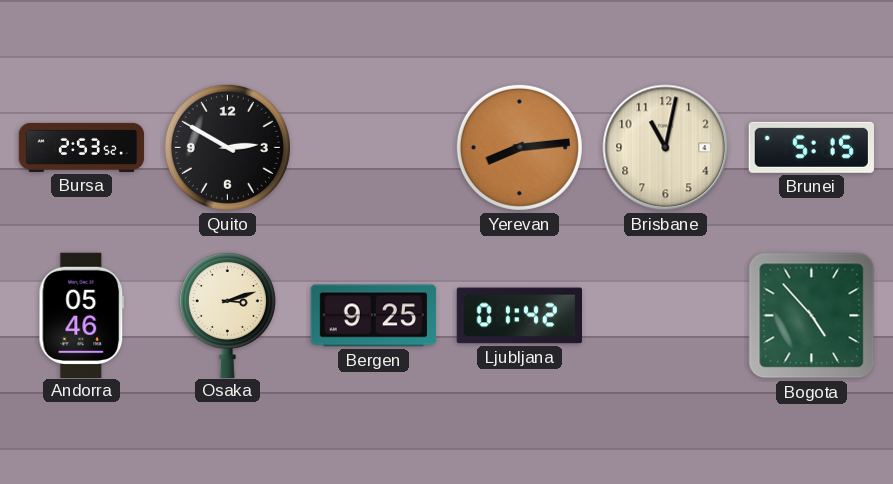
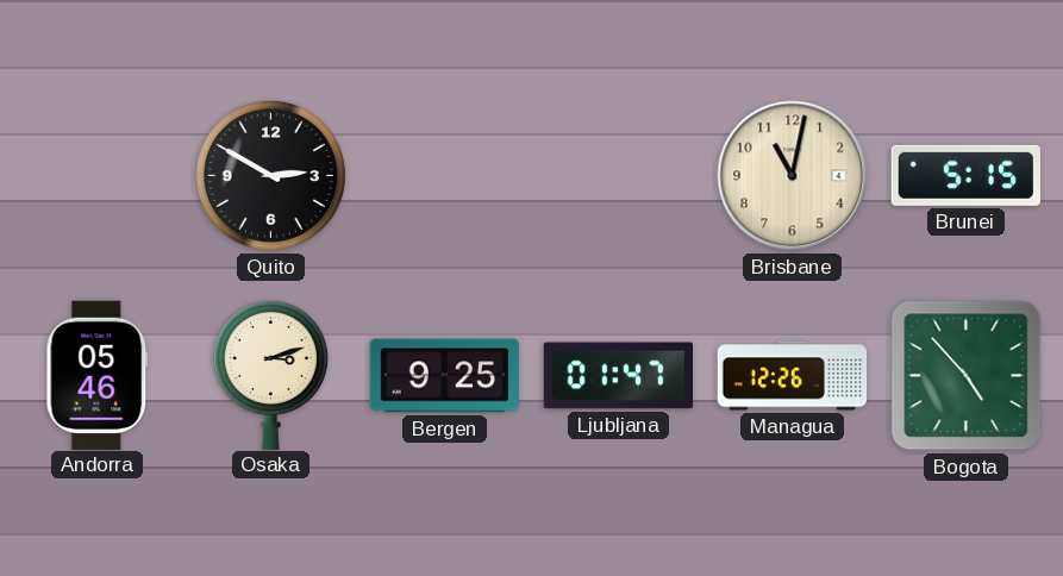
Bursa: 2:53 -> none (82, 147)
Yerevan: 8:14 -> none (519, 147)
Ljubljana: 01:42 -> 01:47 (618, 376)
Managua: none -> 12:26 (793, 376)
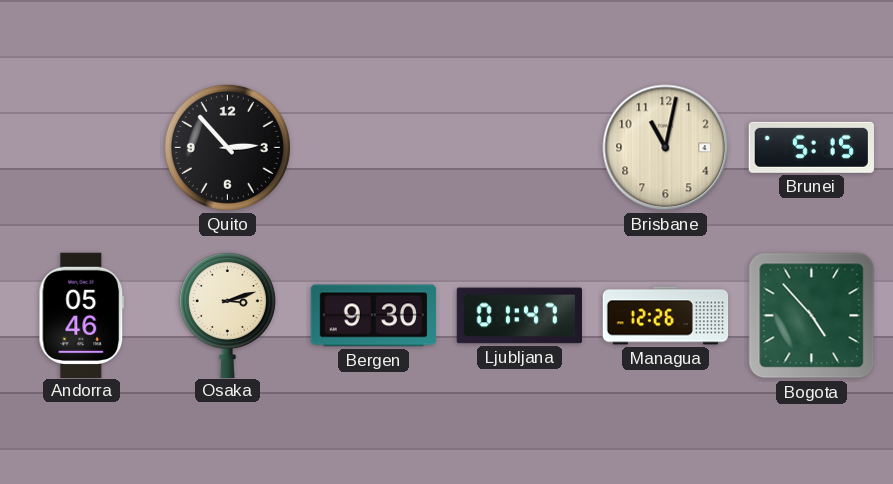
Quito: 2:50 -> 2:53 (227, 147)
Bergen: 9:25 -> 9:30 (373, 316)
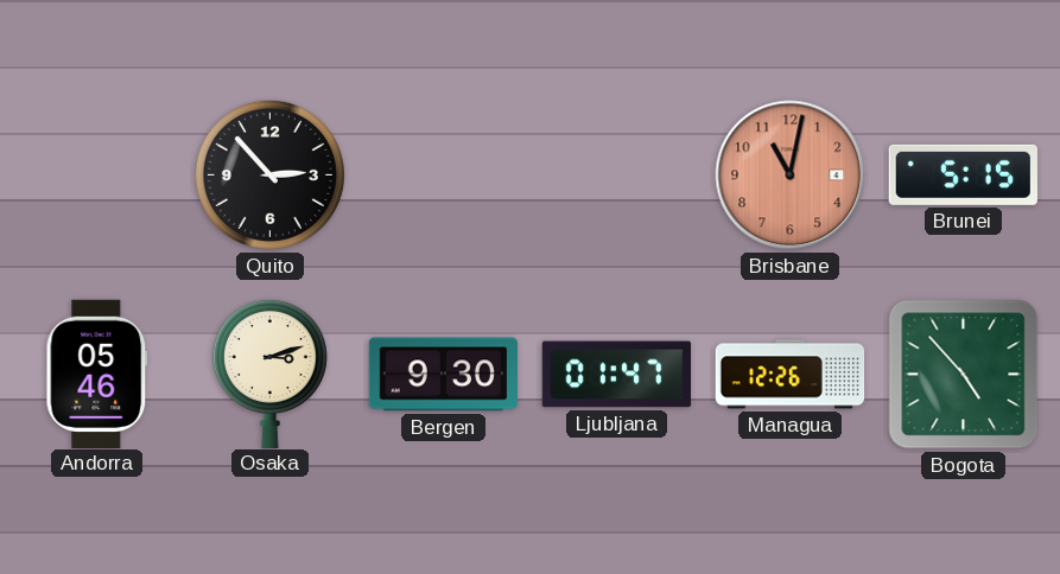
Brisbane dial: cream -> salmon (791, 176)
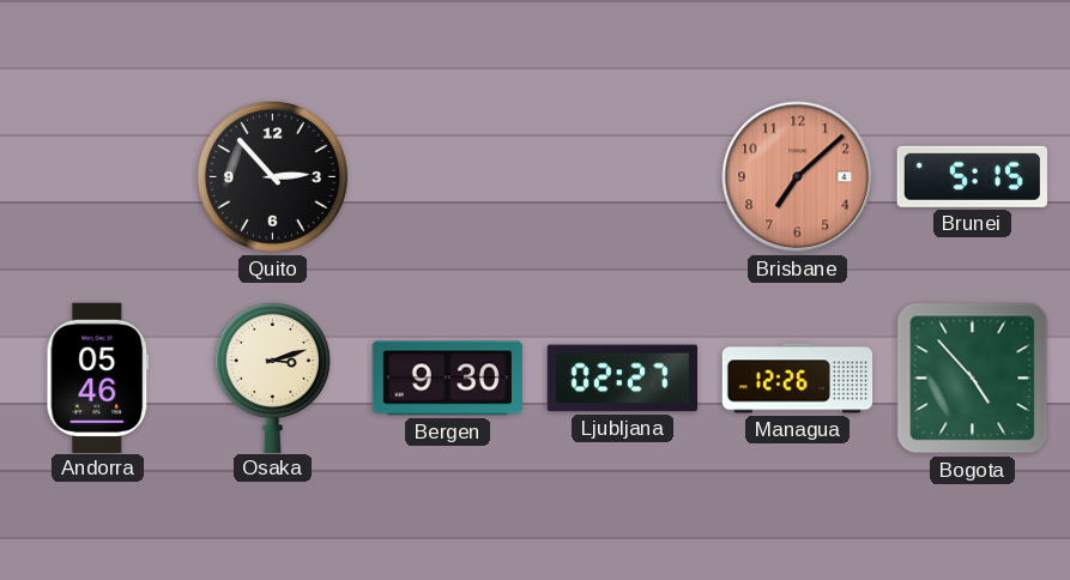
Brisbane: 11:02 -> 7:08 (798, 177)
Ljubljana: 01:47 -> 02:27 (622, 379)
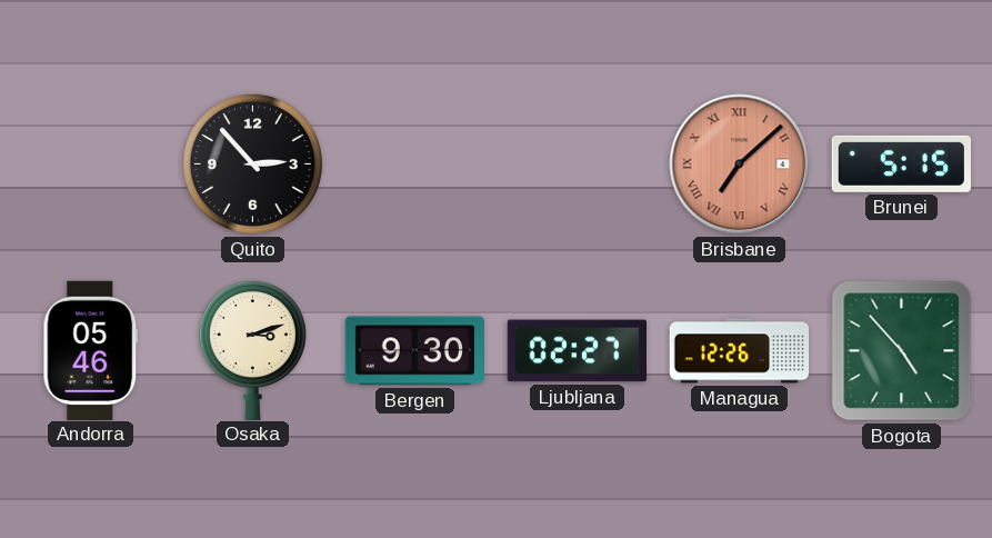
Brisbane numerals: Arabic -> Roman (740, 165)
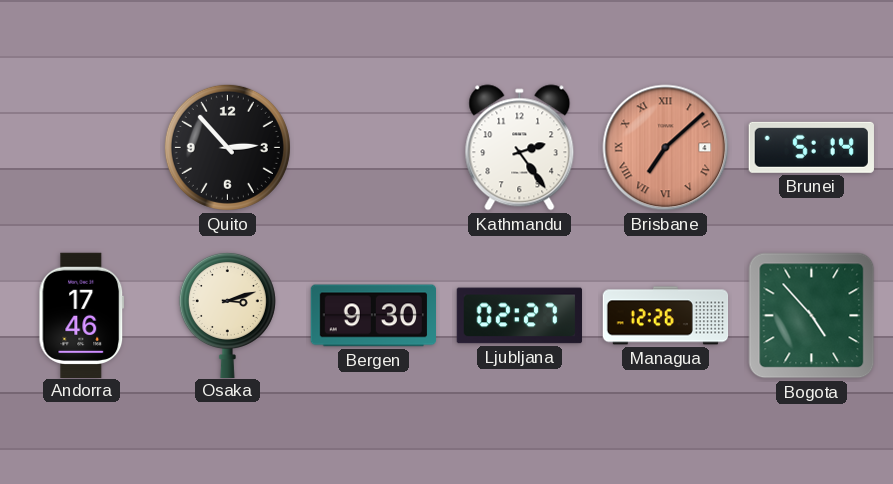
Kathmandu: none -> 2:24 (520, 148)
Brunei: 5:15 -> 5:14 (811, 147)
Andorra: 05:46 -> 17:46 (82, 315)
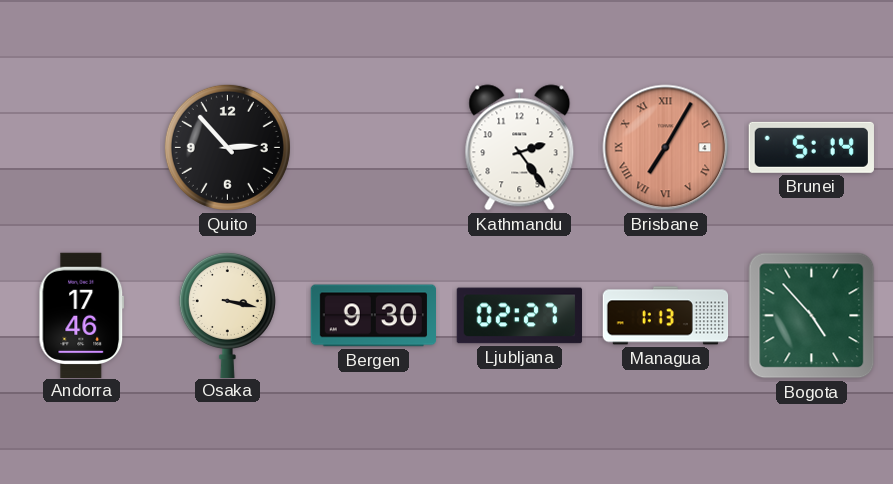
Brisbane: 7:08 -> 7:05 (666, 148)
Osaka: 3:12 -> 3:17 (227, 314)
Managua: 12:26 -> 1:13 (666, 316)
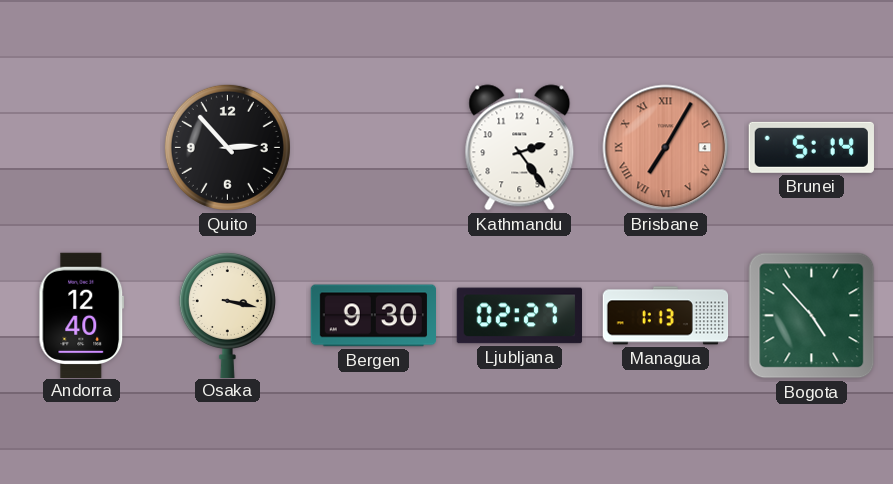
Andorra: 17:46 -> 12:40 (82, 315)
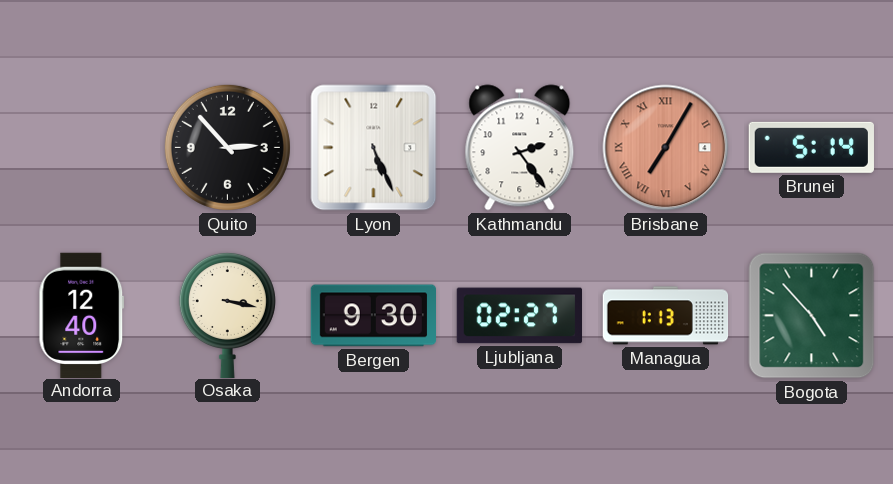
Lyon: none -> 5:26 (374, 148)
